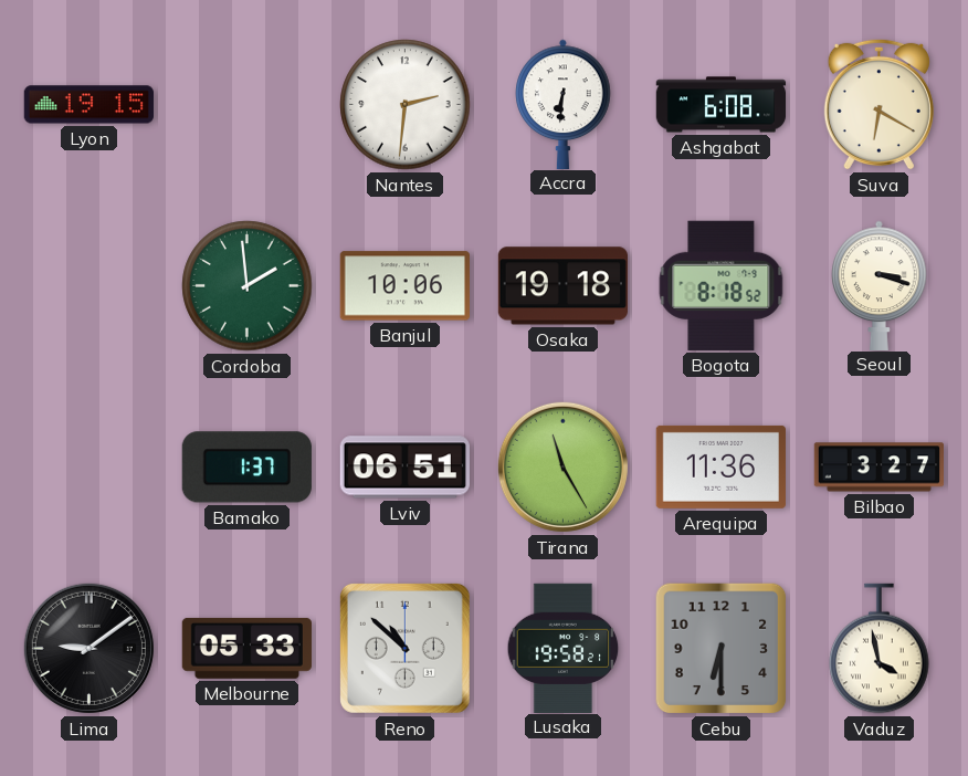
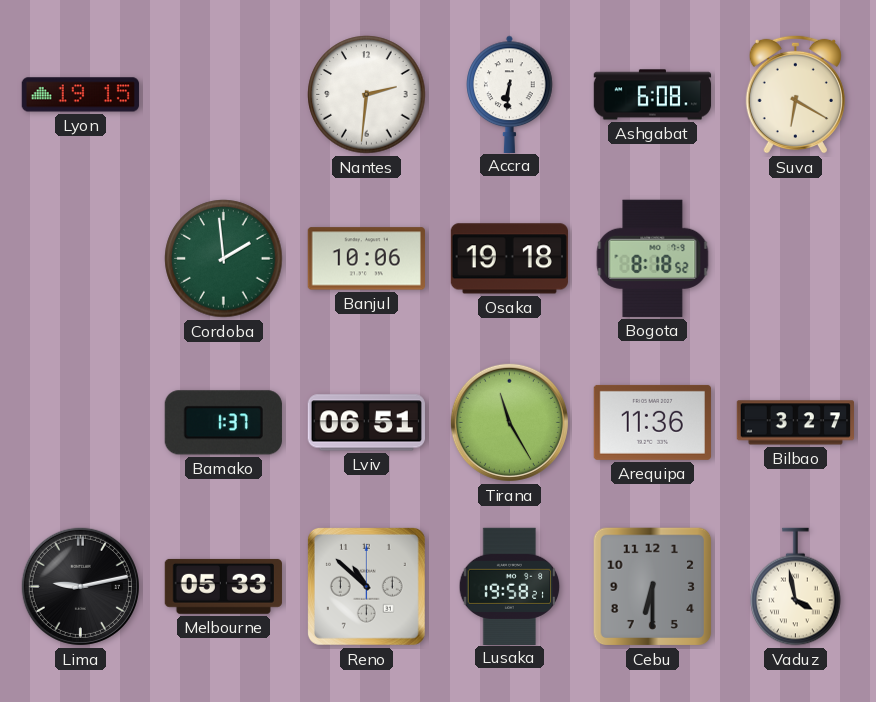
Seoul: 3:18 -> none (880, 285)
Lima: 9:09 -> 9:13 (80, 586)
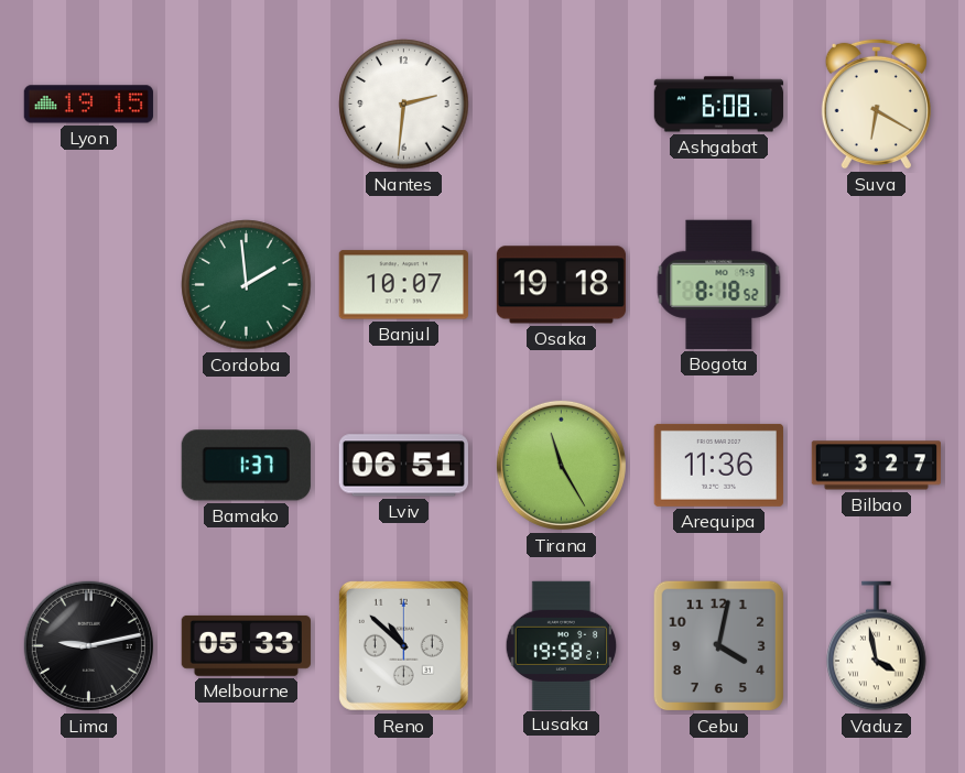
Accra: 6:31 -> none (510, 94)
Banjul: 10:06 -> 10:07 (403, 285)
Cebu: 6:30 -> 4:02 (719, 646)
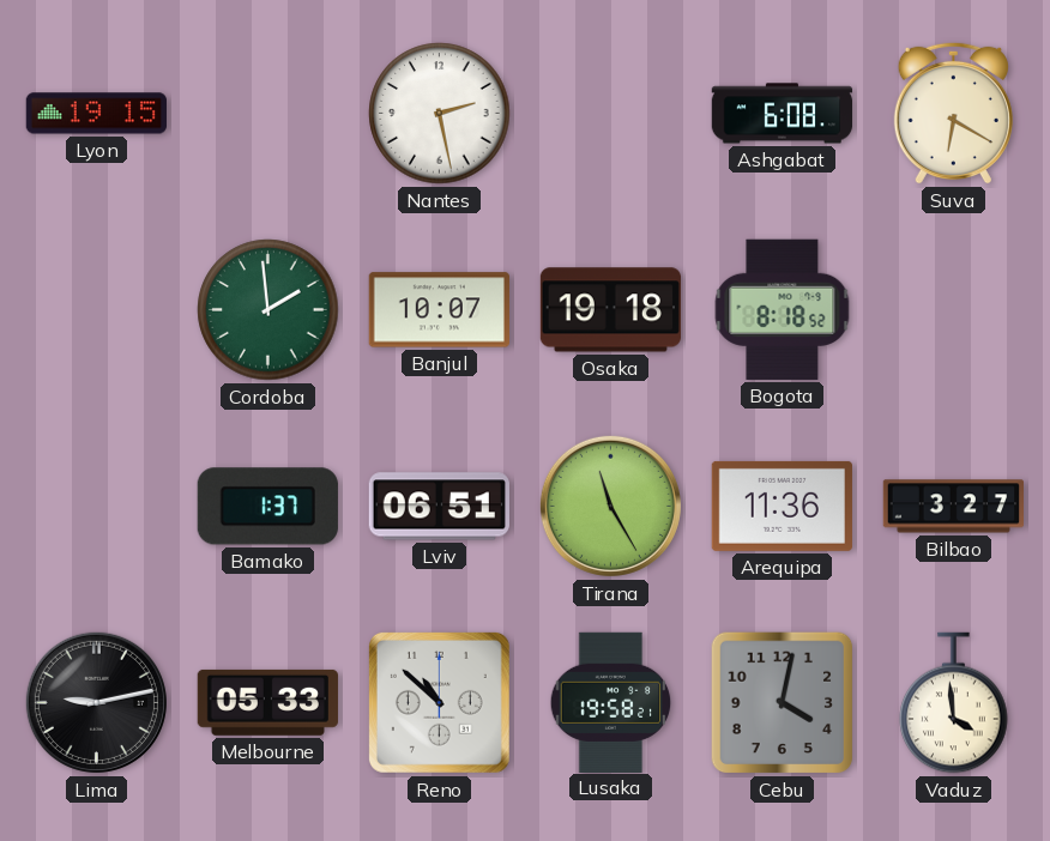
Nantes: 2:31 -> 2:28 (440, 114)
Vaduz: 3:58 -> 3:59 (954, 703)
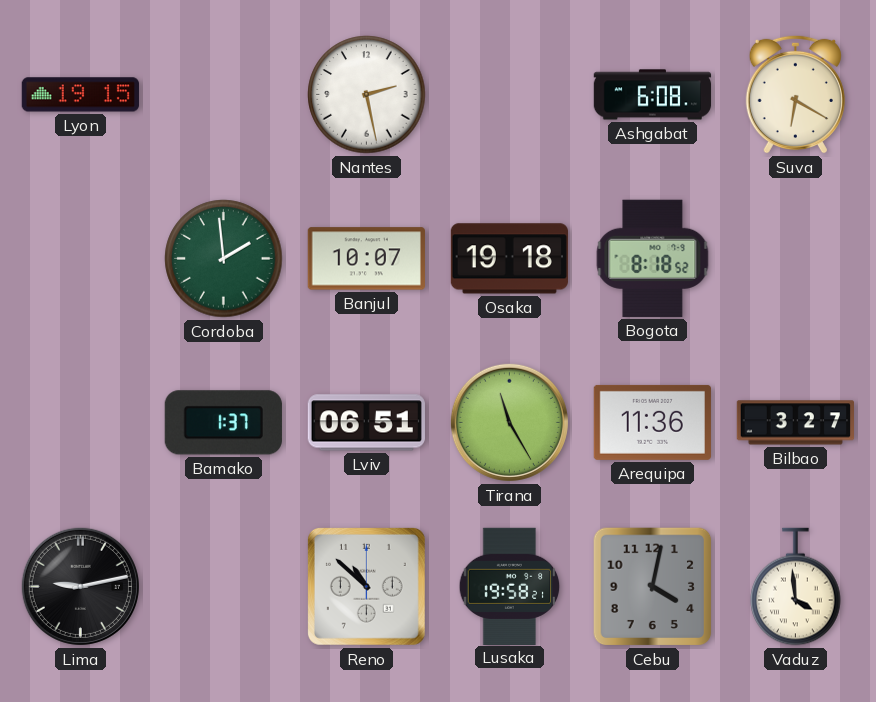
Melbourne: 05:33 -> none (267, 702)
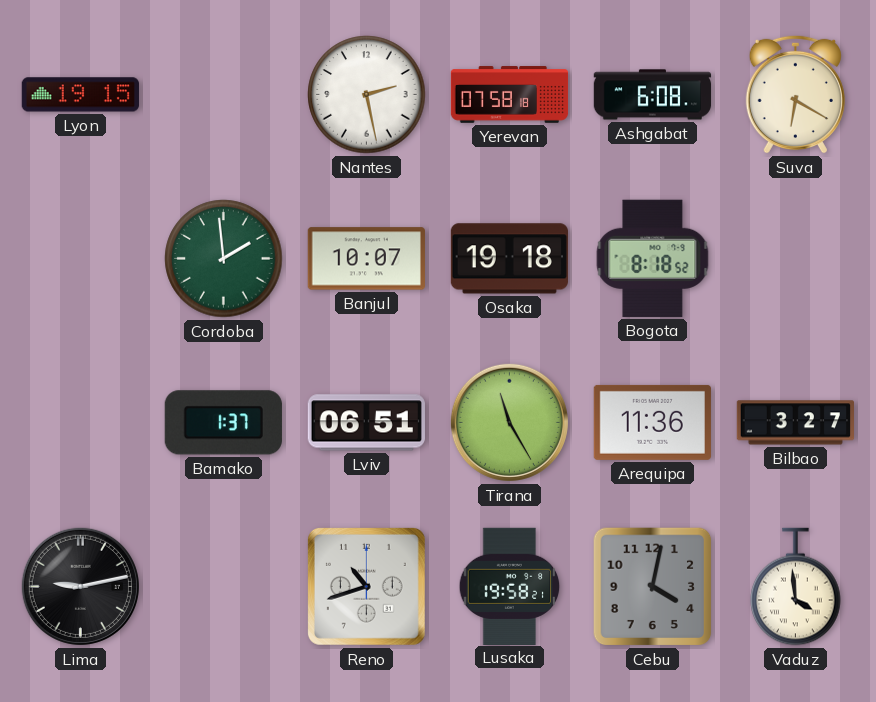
Yerevan: none -> 07:58 (510, 95)
Reno: 10:52 -> 10:42 (366, 586)
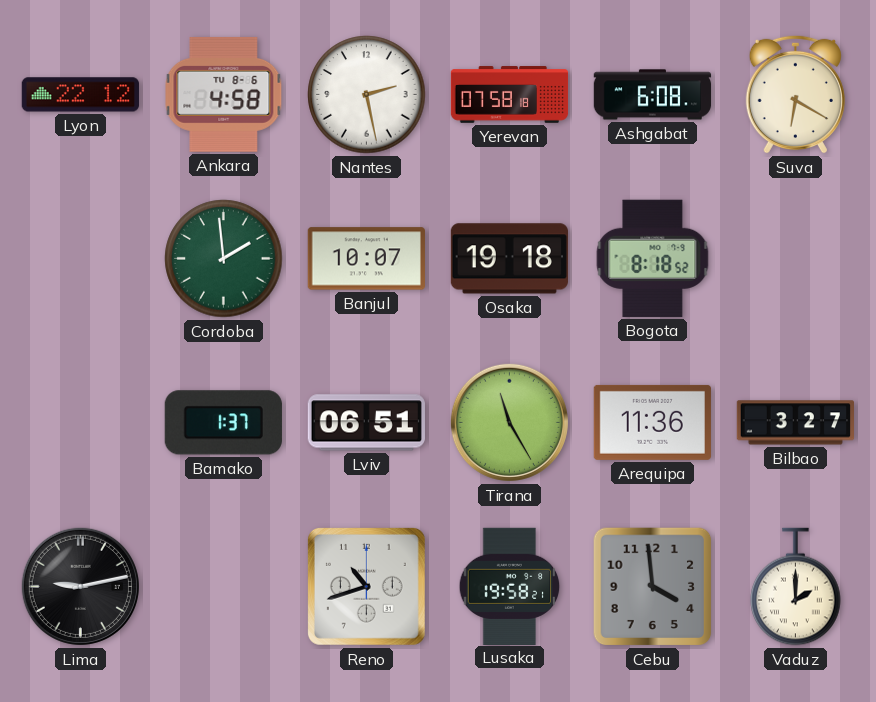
Lyon: 19:15 -> 22:12 (80, 95)
Ankara: none -> 4:58 (224, 94)
Cebu: 4:02 -> 3:59 (653, 587)
Vaduz: 3:59 -> 2:00 (796, 587)
